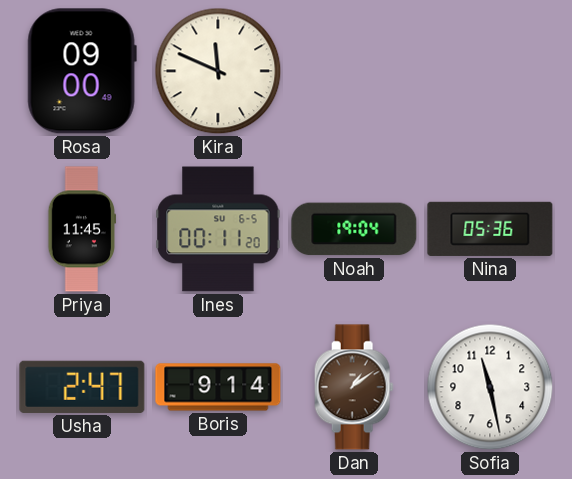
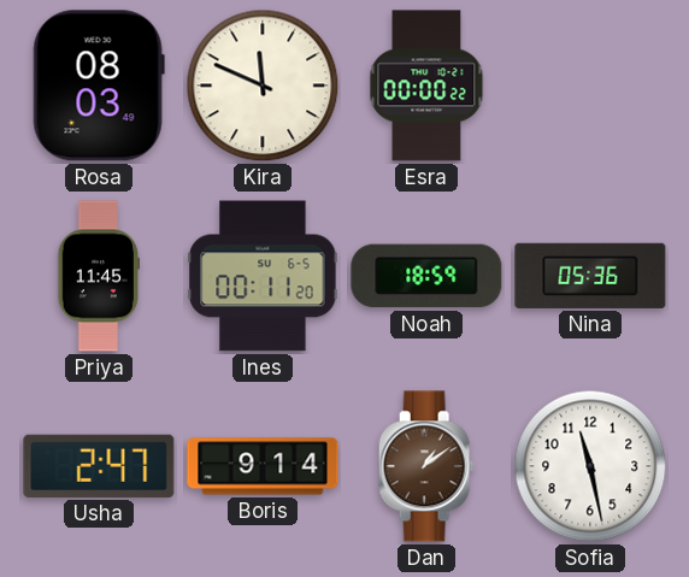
Rosa: 09:00 -> 08:03 (99, 86)
Esra: none -> 00:00 (426, 86)
Noah: 19:04 -> 18:59 (426, 276)
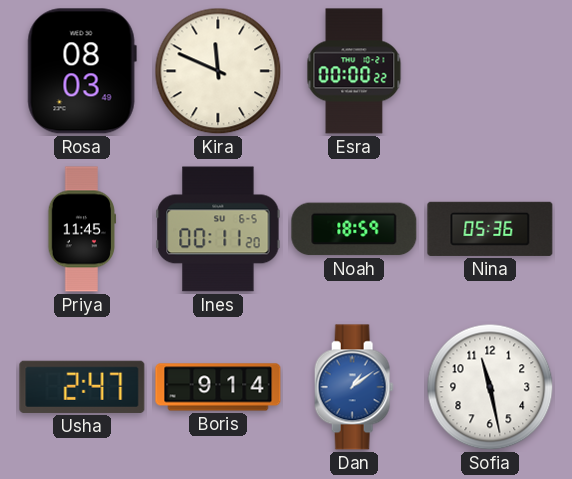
Dan dial: brown -> blue (354, 387)
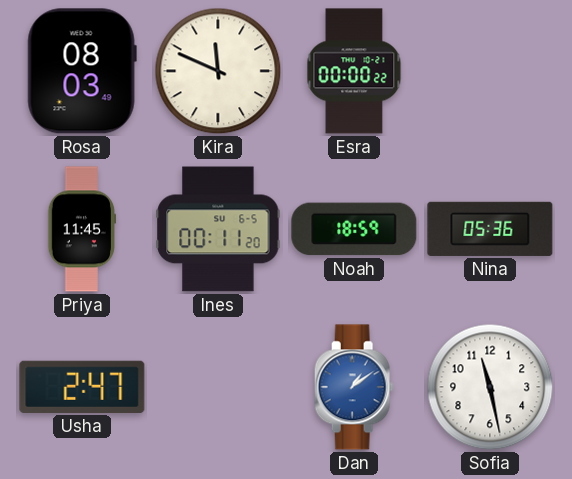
Boris: 9:14 -> none (218, 387)
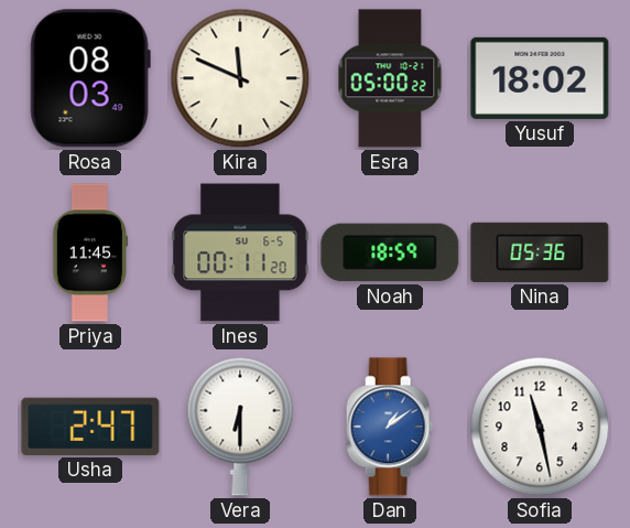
Esra: 00:00 -> 05:00 (390, 78)
Yusuf: none -> 18:02 (540, 78)
Vera: none -> 6:30 (240, 427)
